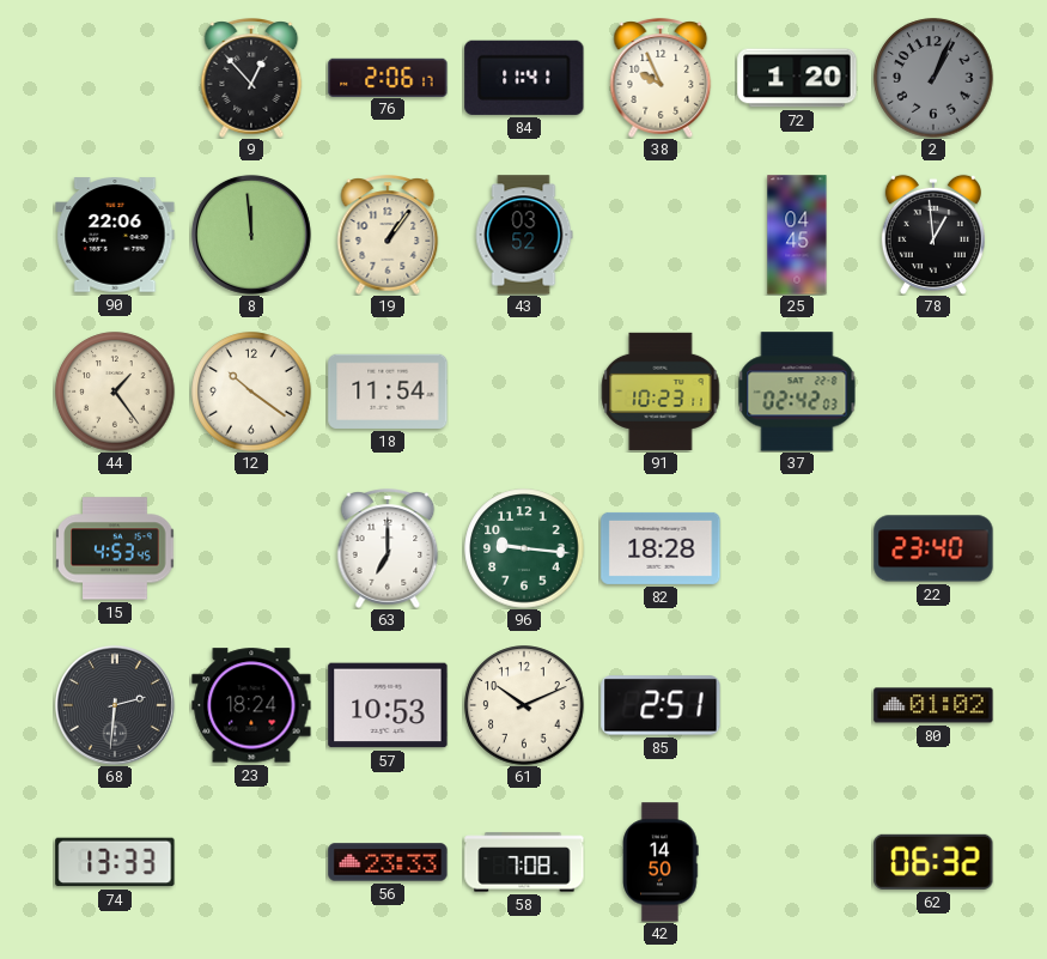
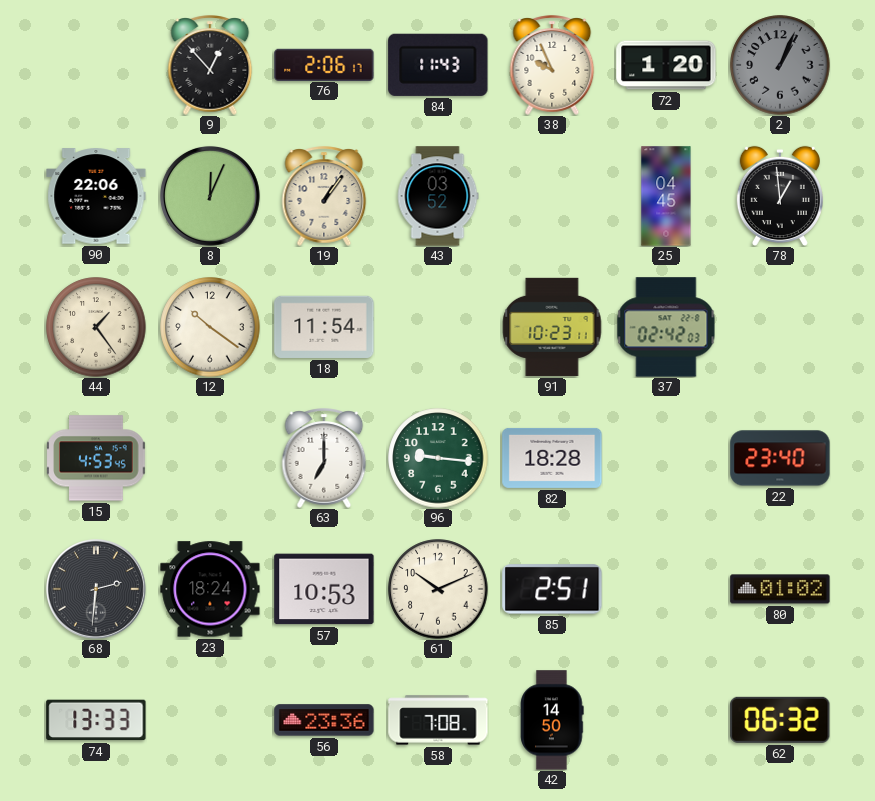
84: 11:41 -> 11:43 (438, 65)
8: 11:59 -> 12:04 (210, 196)
56: 23:33 -> 23:36 (324, 720)
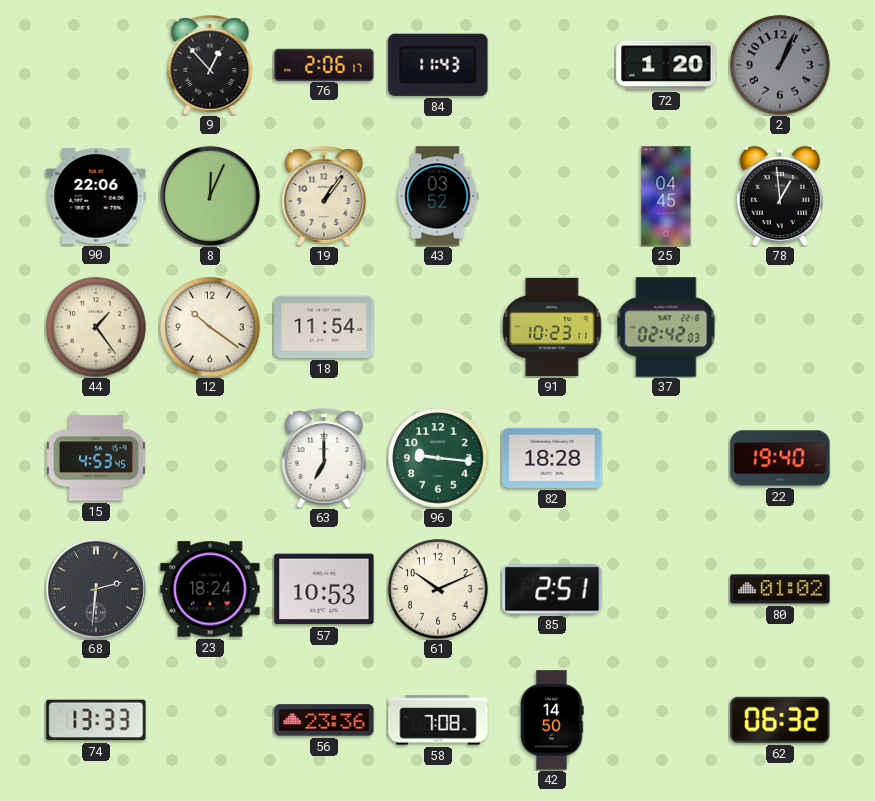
38: 9:56 -> none (552, 65)
22: 23:40 -> 19:40 (780, 458)
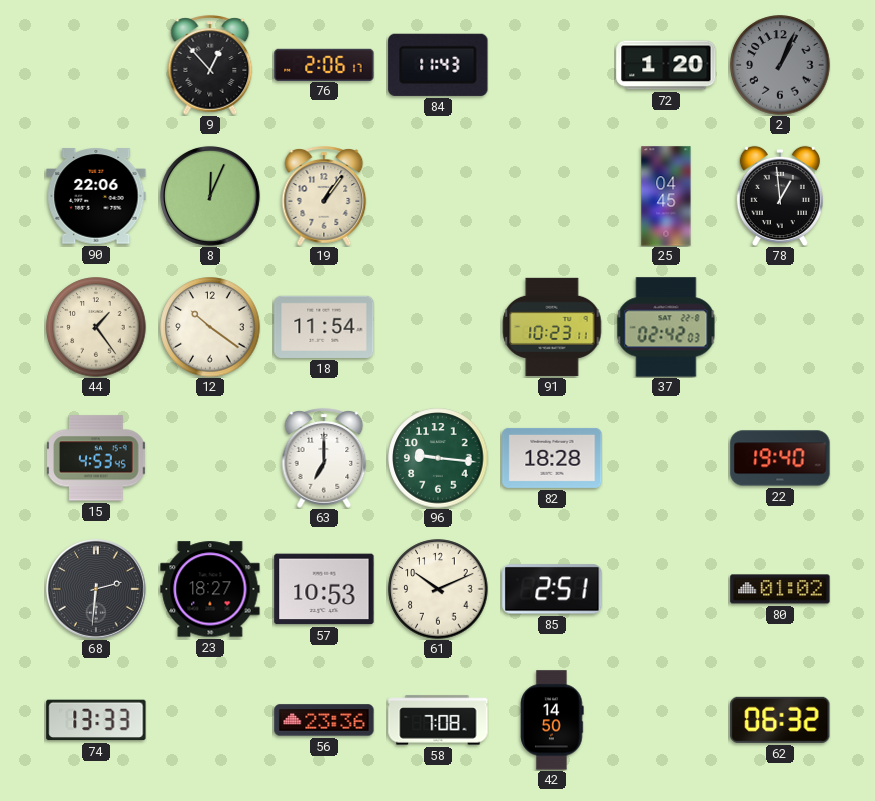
43: 03:52 -> none (438, 196)
23: 18:24 -> 18:27 (210, 589)
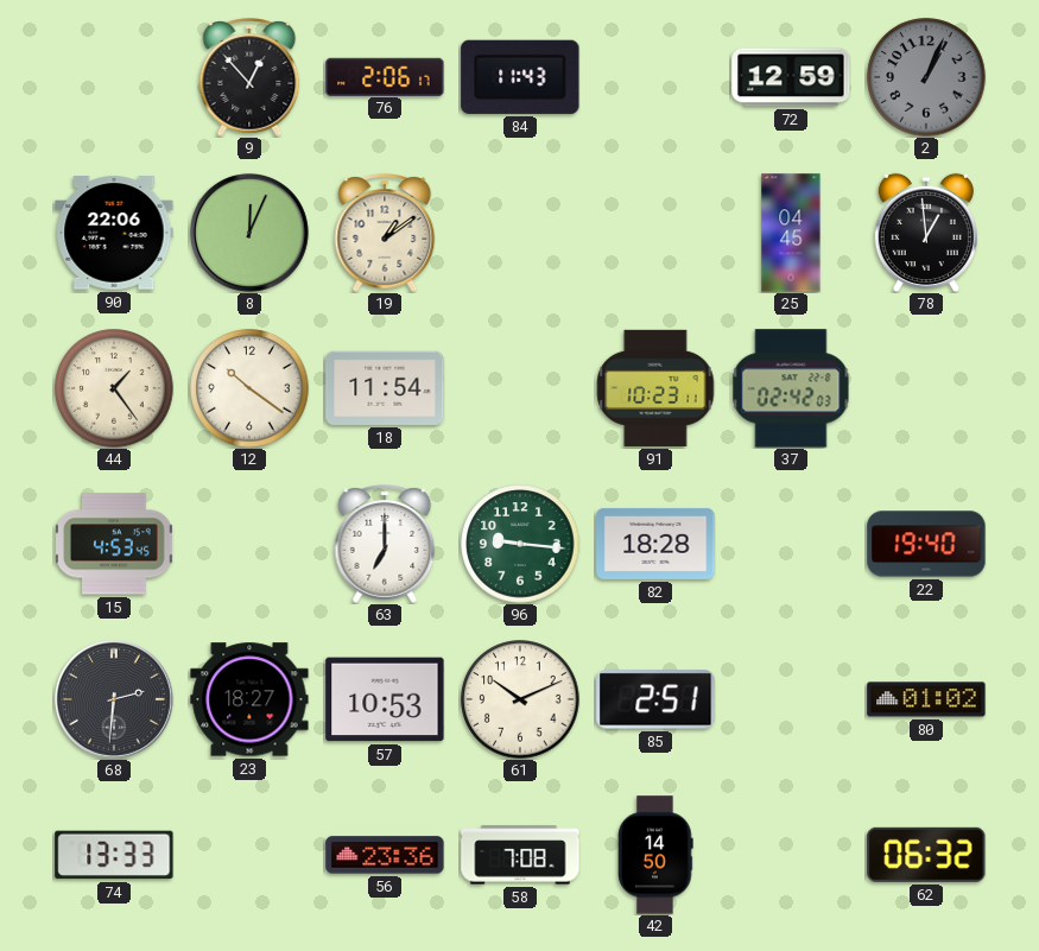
72: 1:20 -> 12:59 (791, 77)
19: 1:06 -> 1:09 (385, 233)
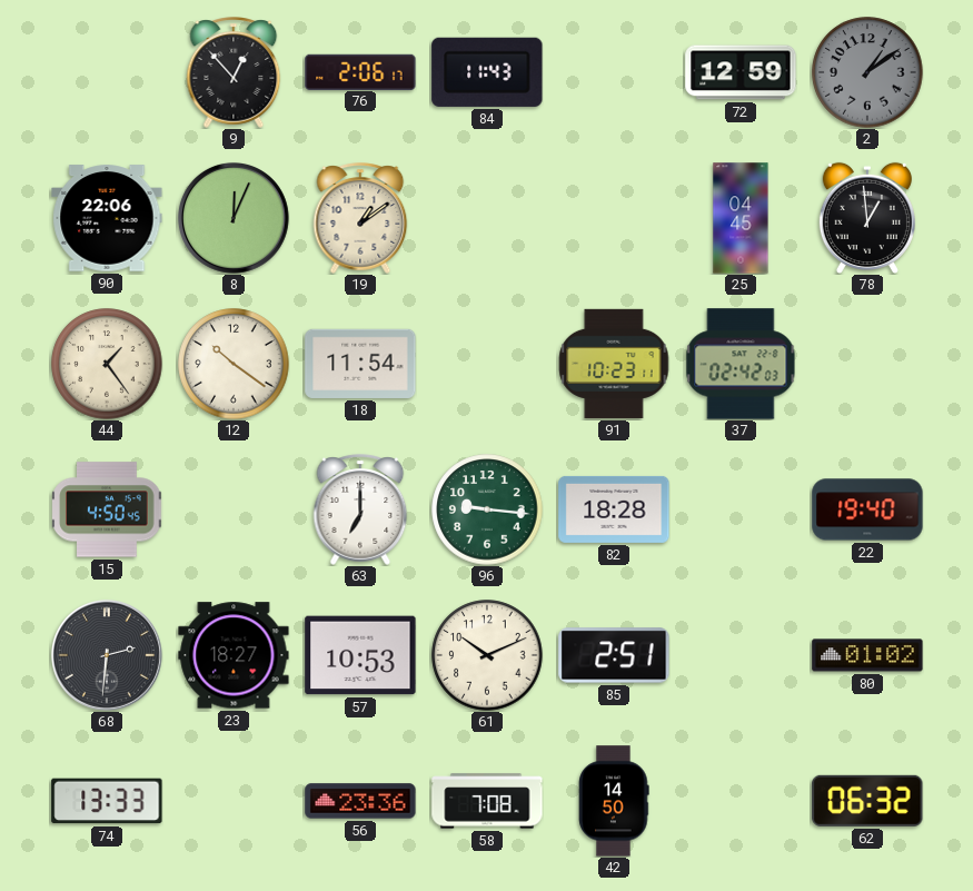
2: 1:04 -> 1:09 (867, 72)
15: 4:53 -> 4:50 (107, 509)
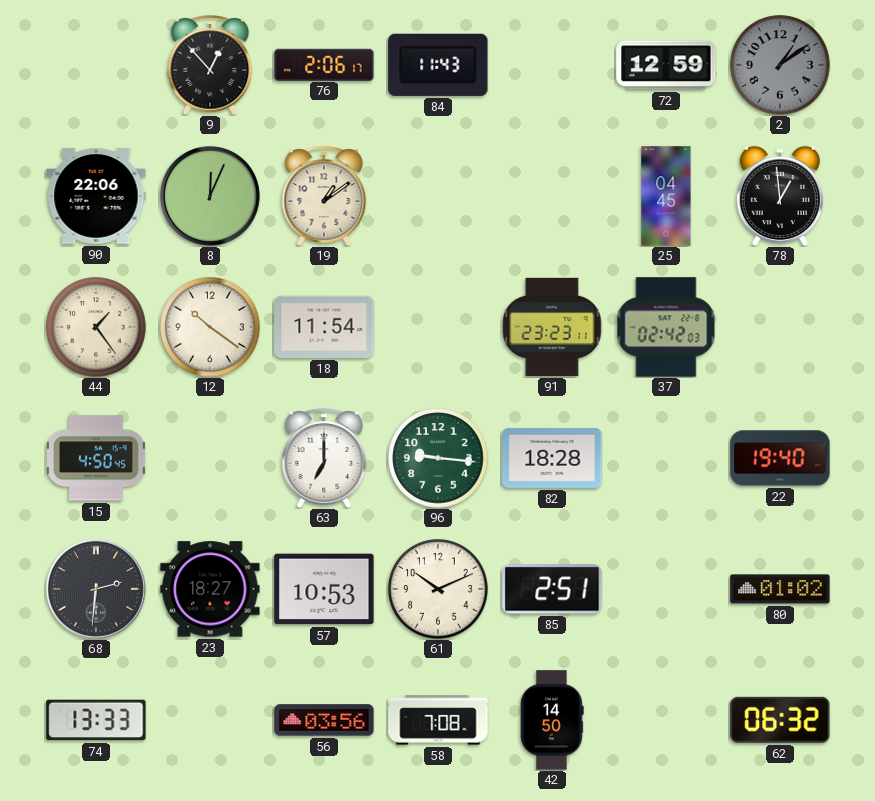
91: 10:23 -> 23:23 (552, 327)
56: 23:36 -> 03:56 (324, 720)
